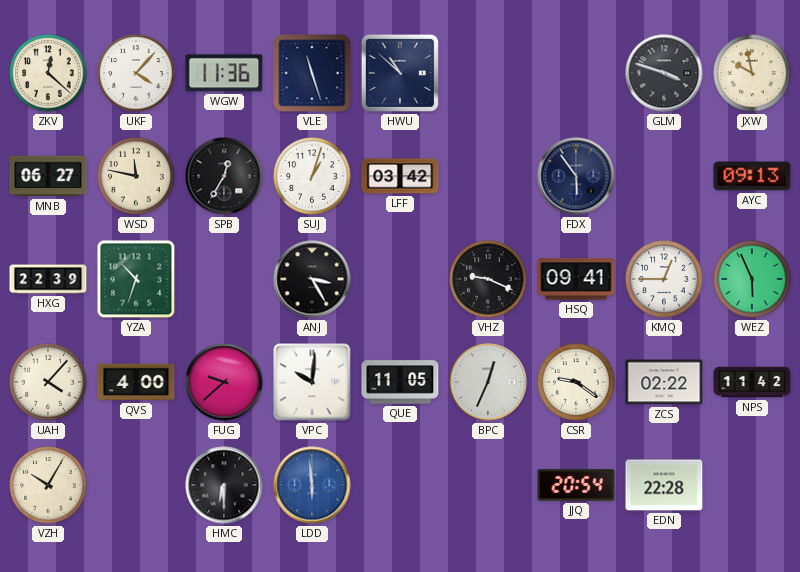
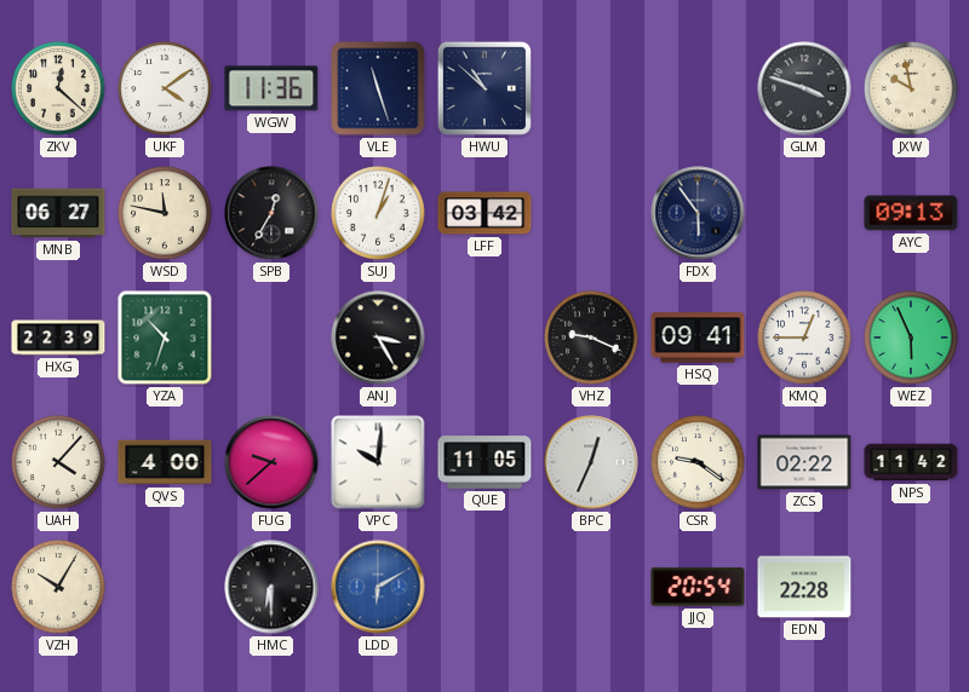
UKF: 4:07 -> 4:09 (165, 88)
LDD: 5:59 -> 6:10 (378, 587)
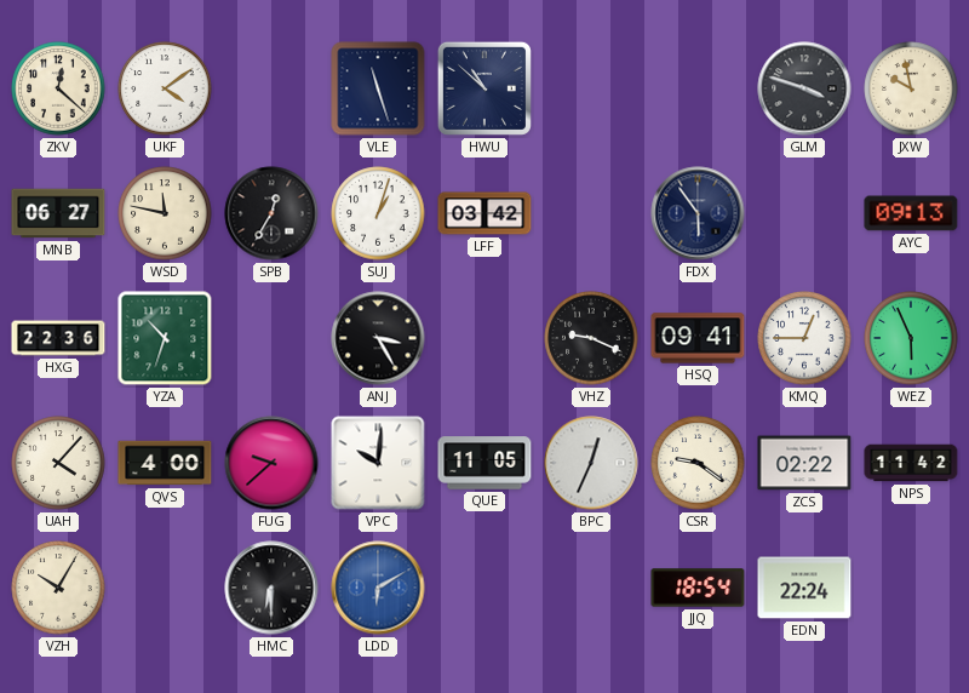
WGW: 11:36 -> none (271, 88)
HXG: 22:39 -> 22:36 (58, 338)
JJQ: 20:54 -> 18:54 (698, 588)
EDN: 22:28 -> 22:24 (804, 588)
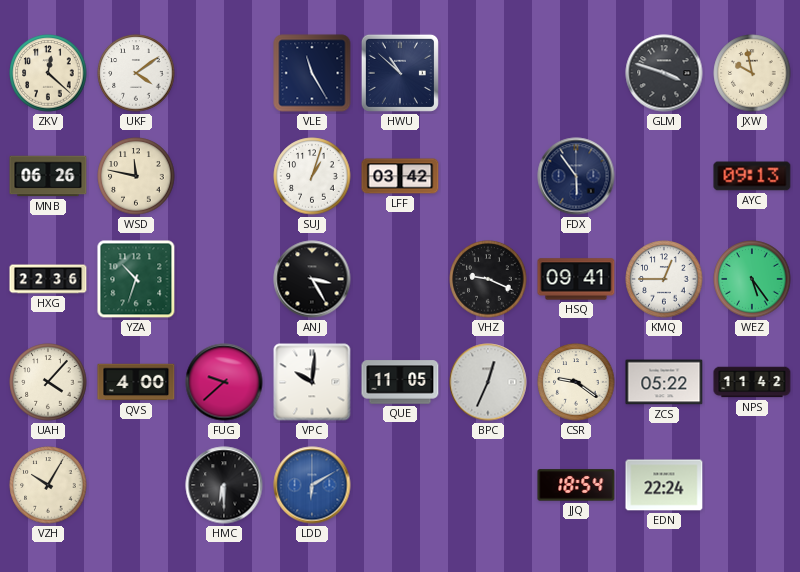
VLE: 11:27 -> 11:25 (312, 73)
MNB: 06:27 -> 06:26 (48, 176)
SPB: 12:35 -> none (271, 213)
WEZ: 5:56 -> 5:24 (752, 279)
ZCS: 02:22 -> 05:22 (664, 382)
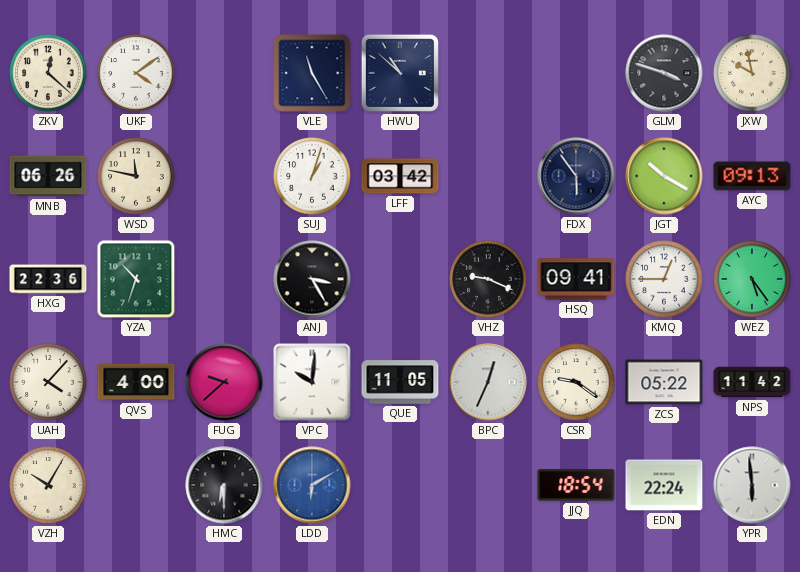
JGT: none -> 10:20 (664, 176)
YPR: none -> 5:59 (752, 485)
